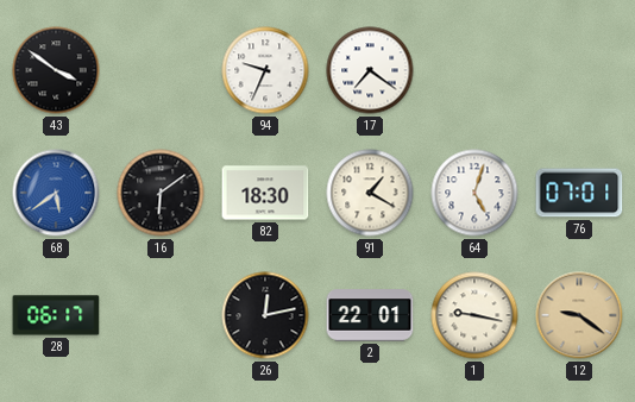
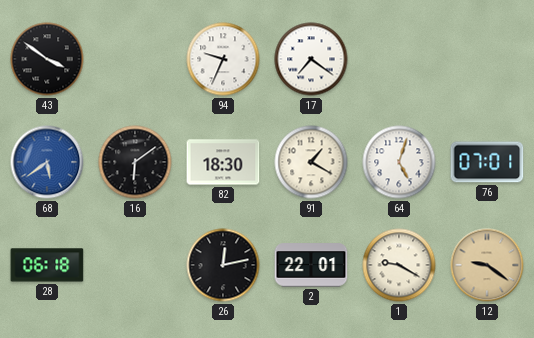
28: 06:17 -> 06:18 (47, 265)
1: 9:17 -> 9:20 (399, 265)
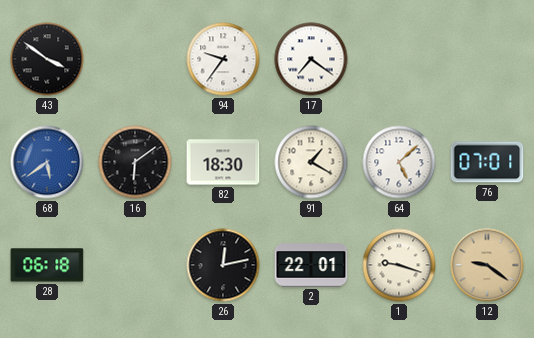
94: 9:34 -> 9:36 (223, 59)
64: 5:03 -> 5:08 (399, 162)
1: 9:20 -> 9:18 (399, 265)
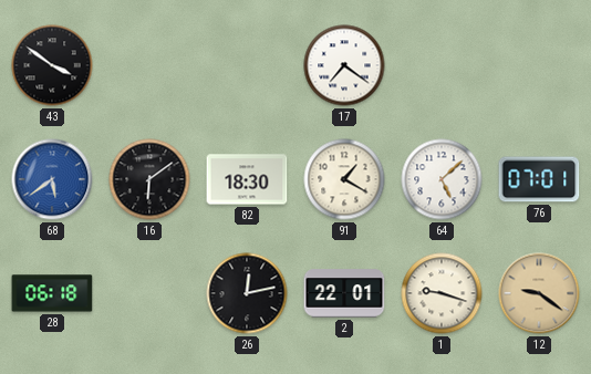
94: 9:36 -> none (223, 59)
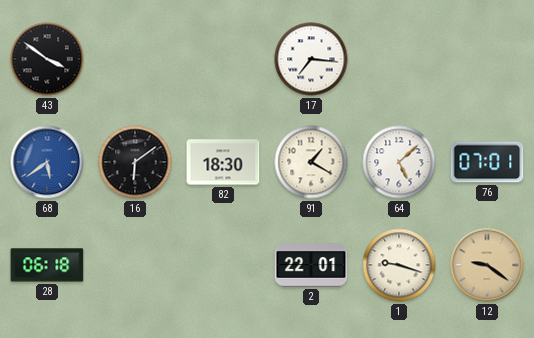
17: 7:21 -> 7:16 (311, 59)
26: 12:13 -> none (247, 293)
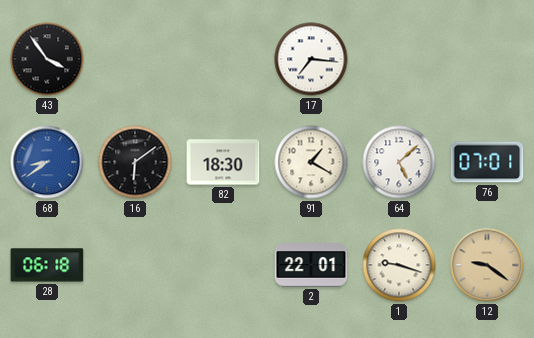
43: 3:51 -> 3:54 (47, 59)
68: 5:39 -> 8:39 (47, 162)
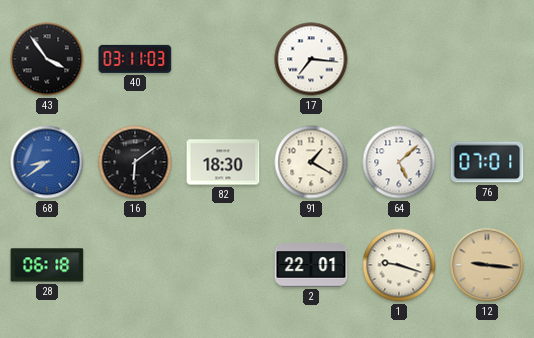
40: none -> 03:11 (135, 59)
12: 9:21 -> 9:16 (487, 265)
